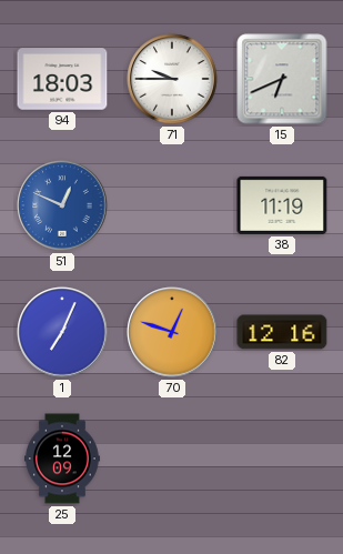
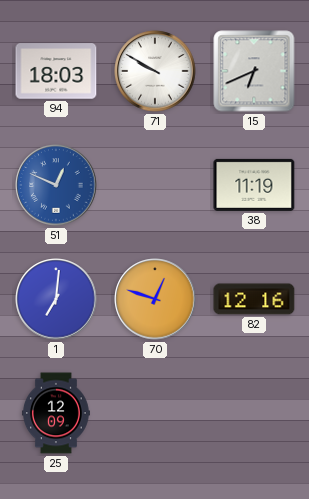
71: 9:45 -> 9:50 (155, 71)
1: 7:04 -> 7:01 (56, 299)
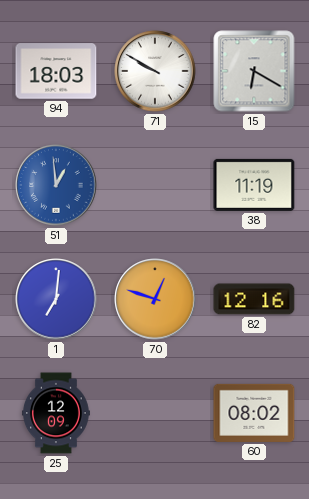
15: 6:41 -> 6:20 (254, 71)
51: 12:49 -> 12:59 (56, 185)
60: none -> 08:02 (254, 413)
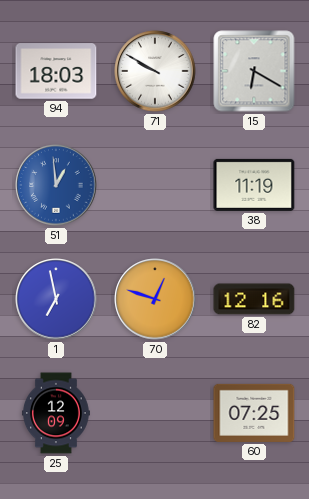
1: 7:01 -> 6:58 (56, 299)
60: 08:02 -> 07:25 (254, 413)
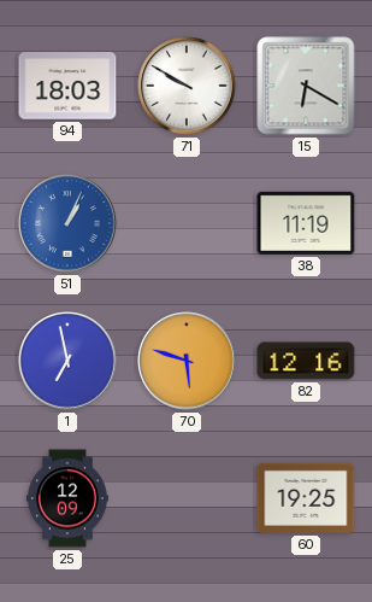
51: 12:59 -> 1:04 (67, 223)
70: 12:48 -> 5:48 (187, 361)
60: 07:25 -> 19:25 (306, 498)
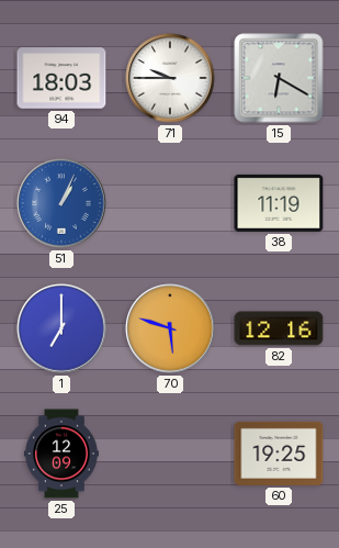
71: 9:50 -> 9:45 (170, 78)
1: 6:58 -> 7:00 (61, 328)
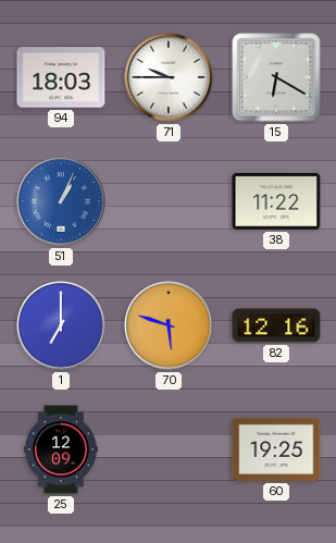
38: 11:19 -> 11:22 (276, 201)
